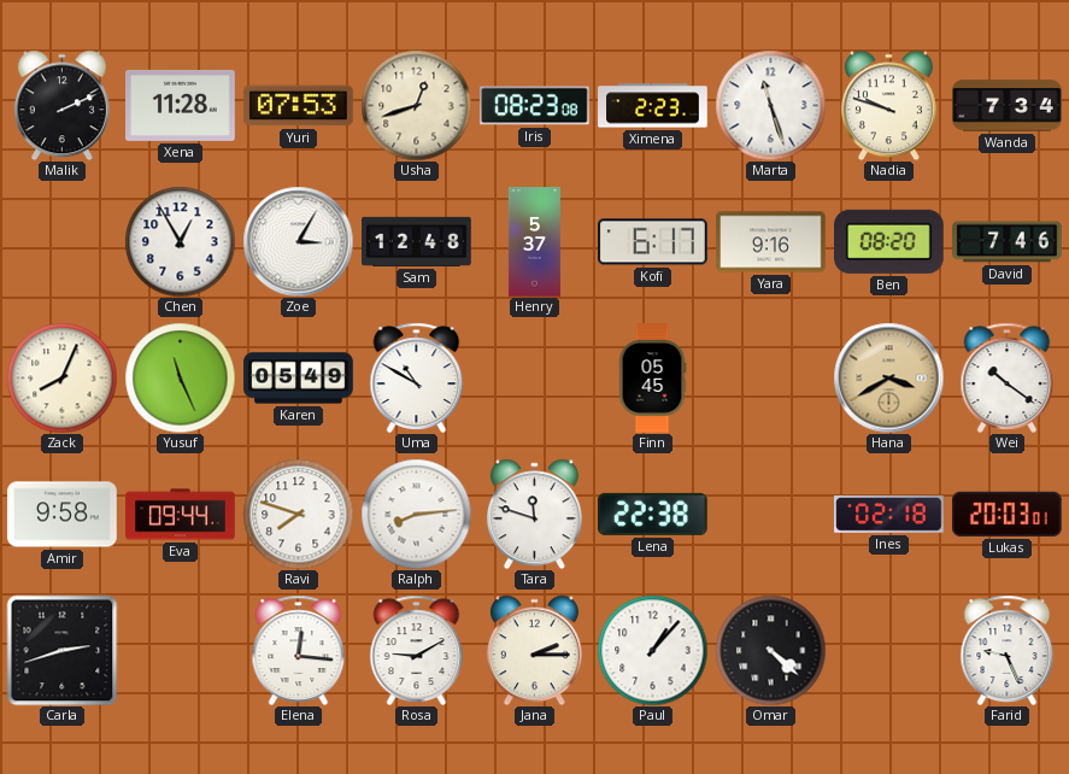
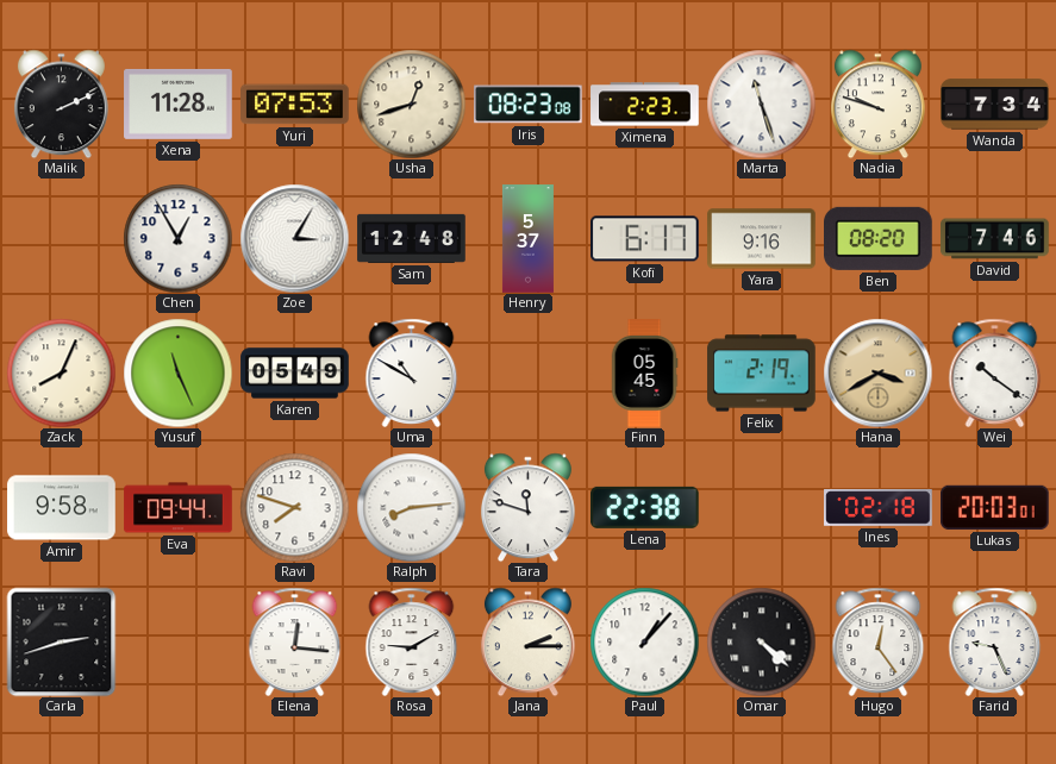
Felix: none -> 2:19 (762, 374)
Hugo: none -> 12:24 (879, 641)
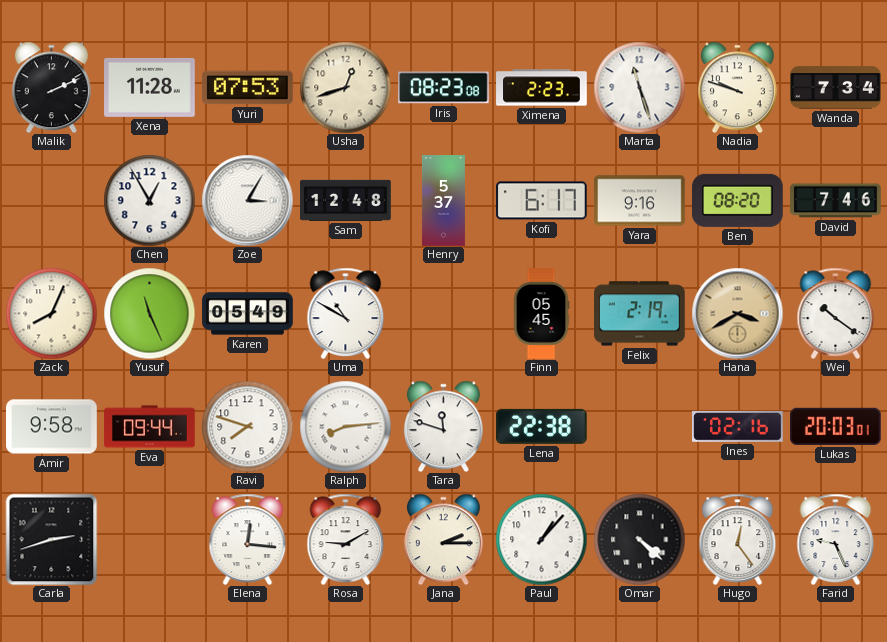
Ines: 02:18 -> 02:16 (738, 427)
